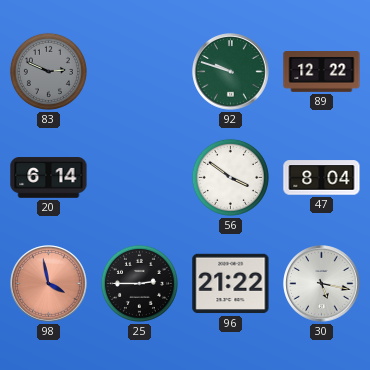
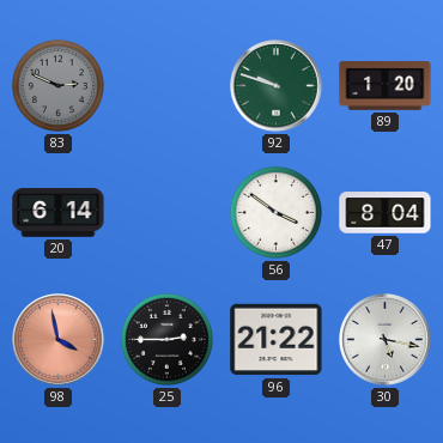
89: 12:22 -> 1:20 (386, 86)
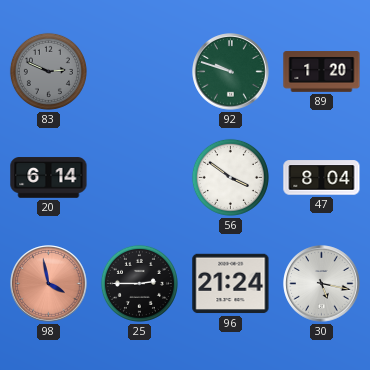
96: 21:22 -> 21:24 (231, 284)
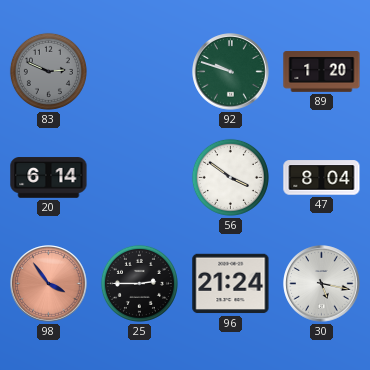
98: 3:58 -> 3:54 (49, 284)
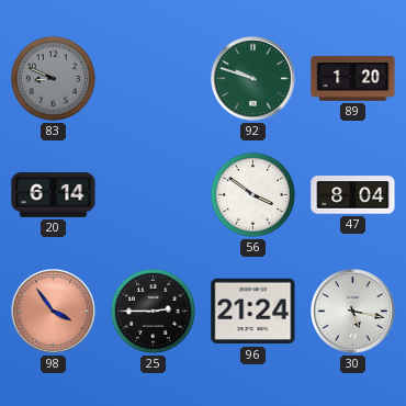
83: 2:49 -> 8:49 (53, 78)
